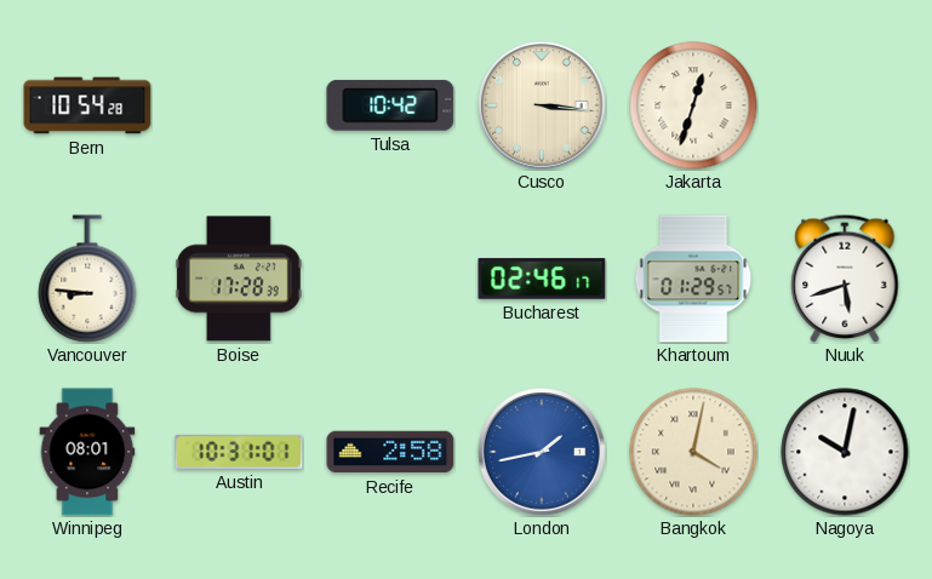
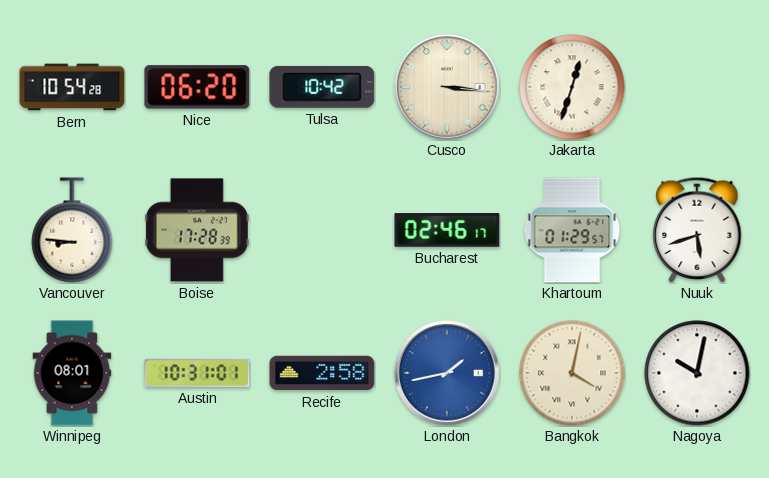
Nice: none -> 06:20 (197, 87)
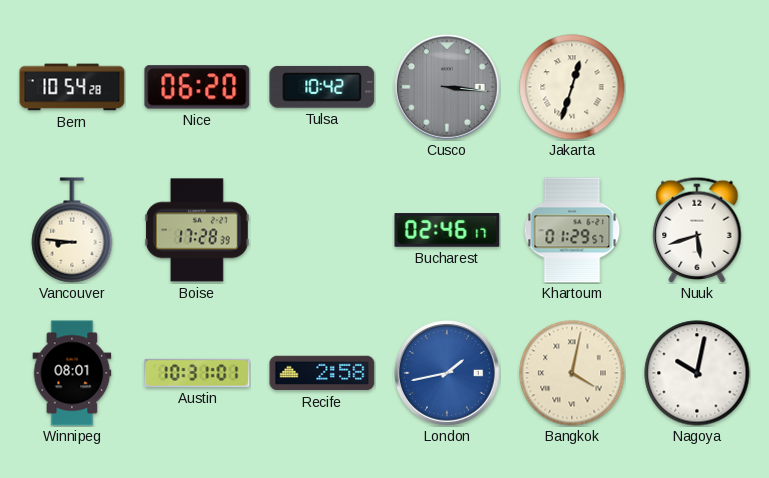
Cusco dial: cream -> grey (447, 87)
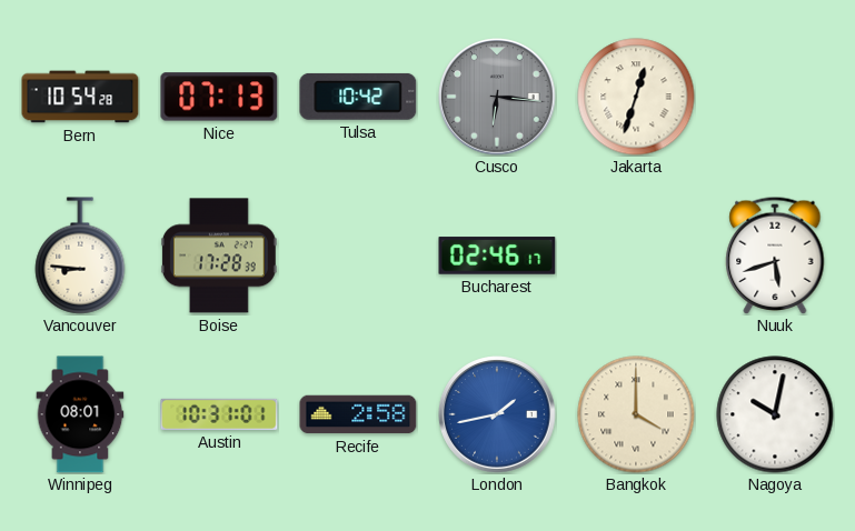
Nice: 06:20 -> 07:13 (219, 97)
Cusco: 3:16 -> 6:16 (497, 97)
Khartoum: 01:29 -> none (572, 230)
Bangkok: 4:02 -> 4:00 (636, 414)
